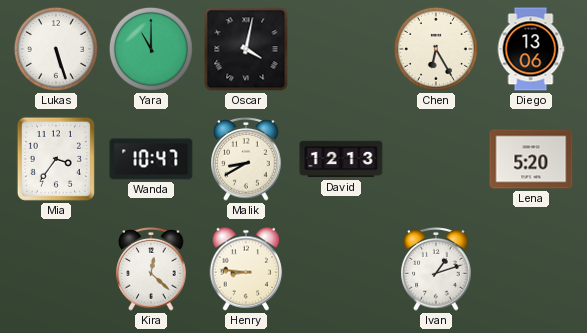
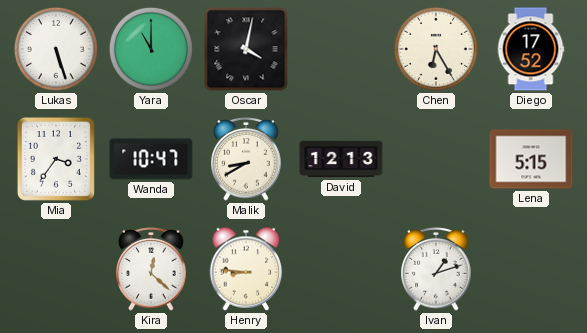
Diego: 13:06 -> 17:52 (531, 49)
Lena: 5:20 -> 5:15 (531, 159)
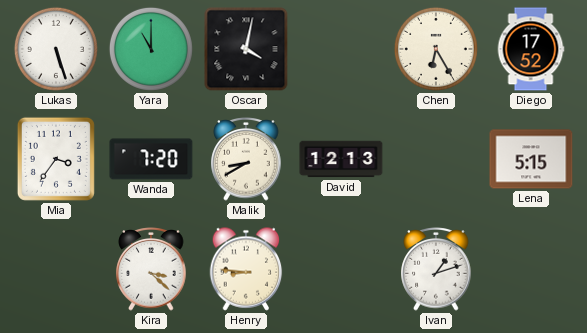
Wanda: 10:47 -> 7:20 (151, 159)
Kira: 12:22 -> 3:22 (151, 269)
